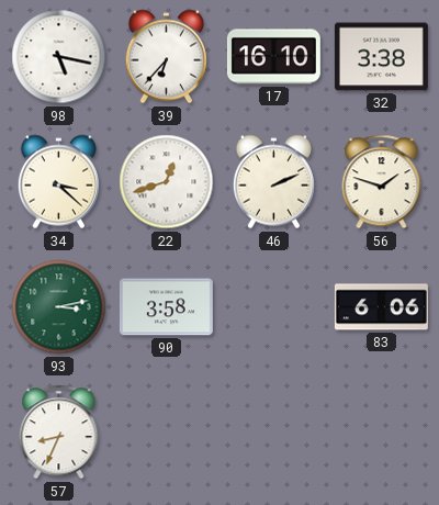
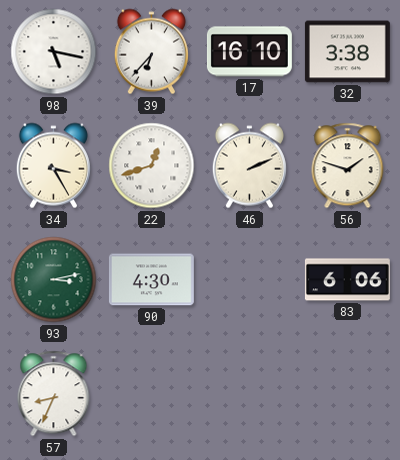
34: 3:22 -> 3:25 (53, 166)
90: 3:58 -> 4:30 (151, 280)
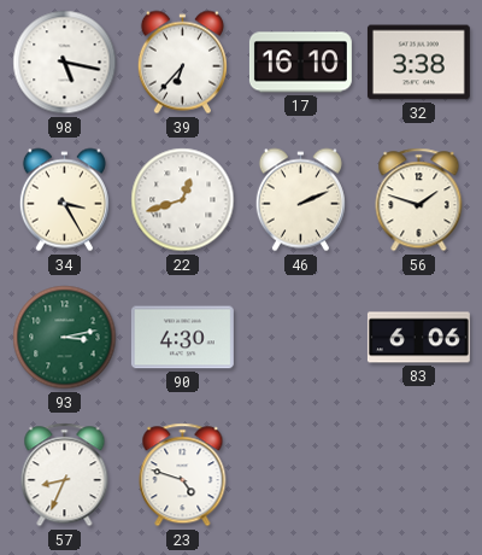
23: none -> 4:48 (183, 475)
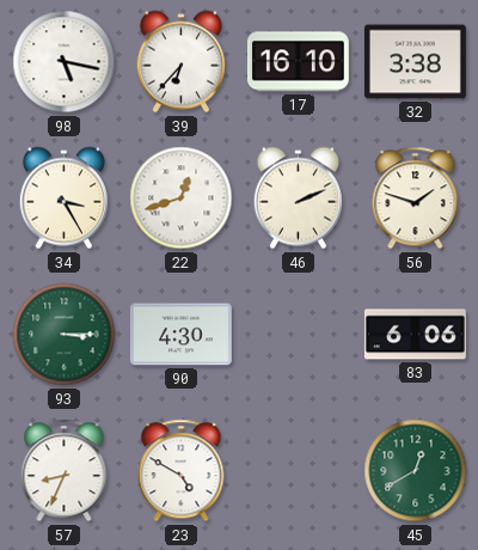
93: 3:13 -> 3:15 (65, 335)
23: 4:48 -> 4:50 (182, 471)
45: none -> 12:40 (416, 471)
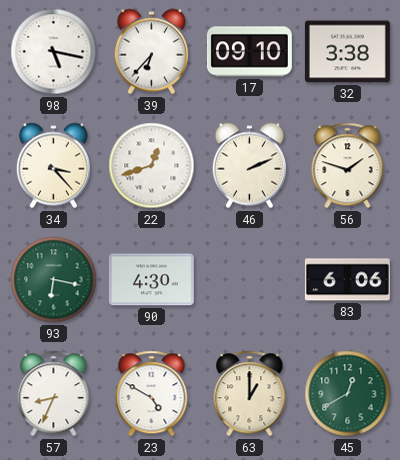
17: 16:10 -> 09:10 (249, 52)
34: 3:25 -> 3:23 (53, 166)
93: 3:15 -> 6:17 (54, 280)
63: none -> 1:00 (250, 394)
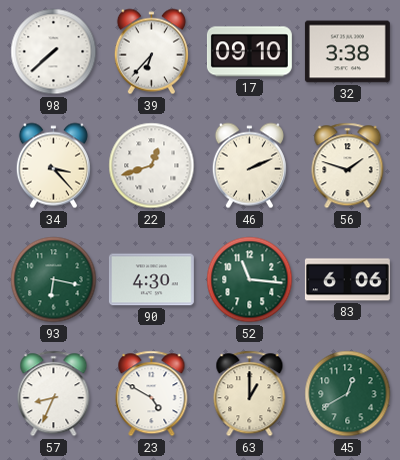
98: 5:17 -> 7:38 (54, 52)
52: none -> 11:16 (250, 280)
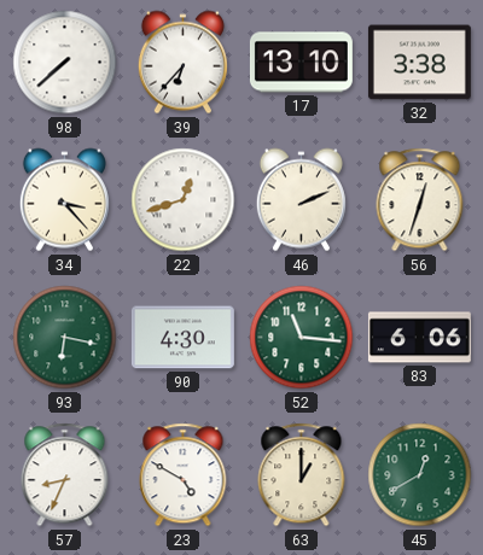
17: 09:10 -> 13:10 (301, 63)
56: 1:48 -> 12:33 (420, 200)
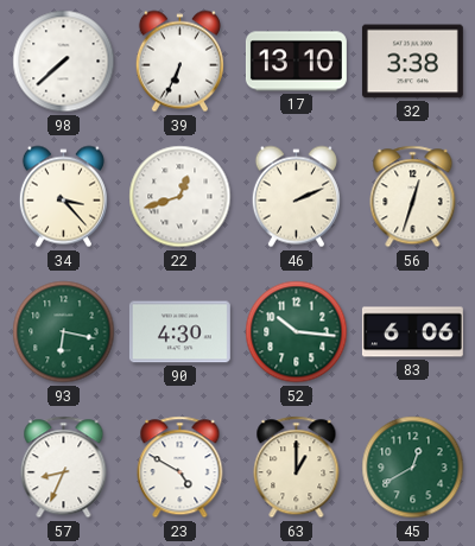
39: 6:37 -> 6:34 (179, 62)
52: 11:16 -> 10:16 (297, 332)
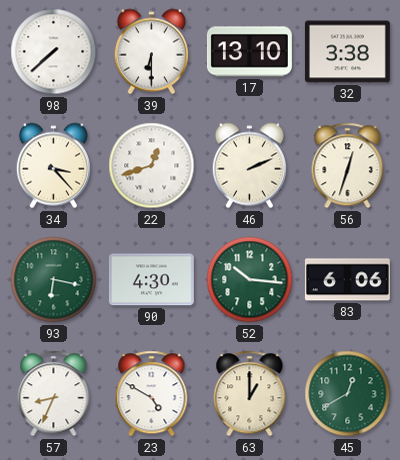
39: 6:34 -> 6:30 (151, 52)
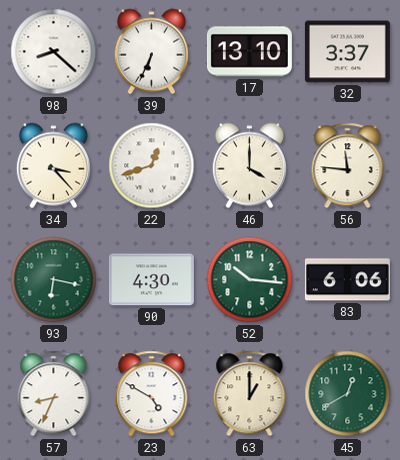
98: 7:38 -> 8:22 (54, 52)
39: 6:30 -> 6:34 (151, 52)
32: 3:38 -> 3:37 (347, 52)
46: 2:11 -> 4:00 (249, 166)
56: 12:33 -> 11:46 (348, 166)
